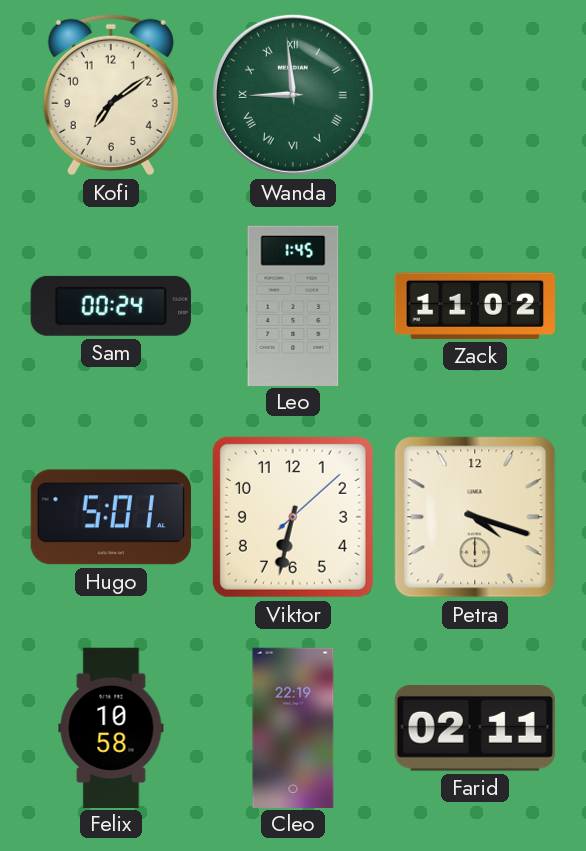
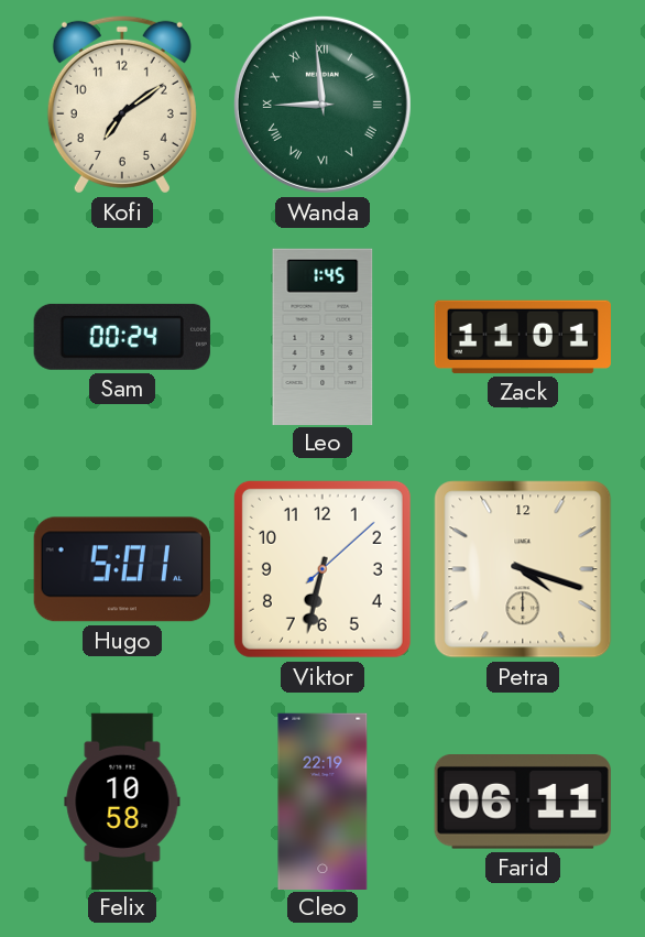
Zack: 11:02 -> 11:01 (523, 337)
Farid: 02:11 -> 06:11 (523, 803)
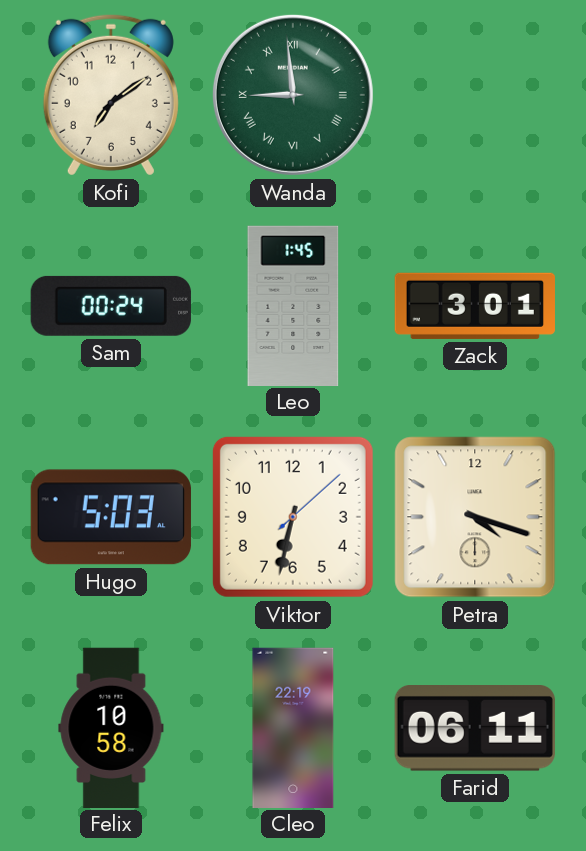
Zack: 11:01 -> 3:01 (475, 306)
Hugo: 5:01 -> 5:03 (111, 517)
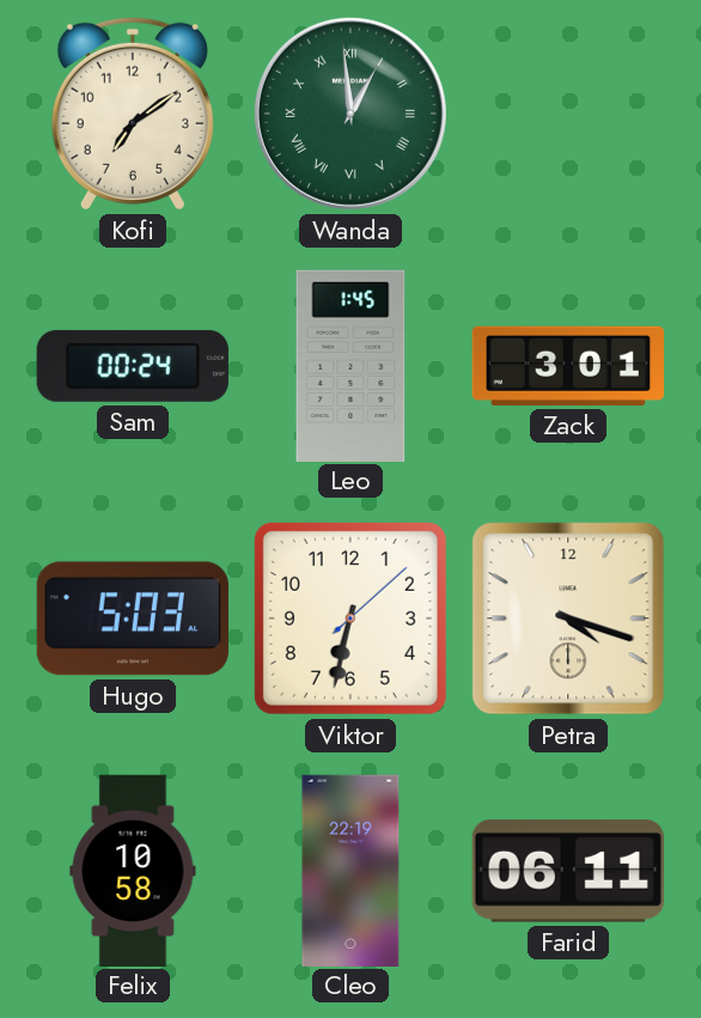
Wanda: 8:59 -> 12:59 (350, 114)
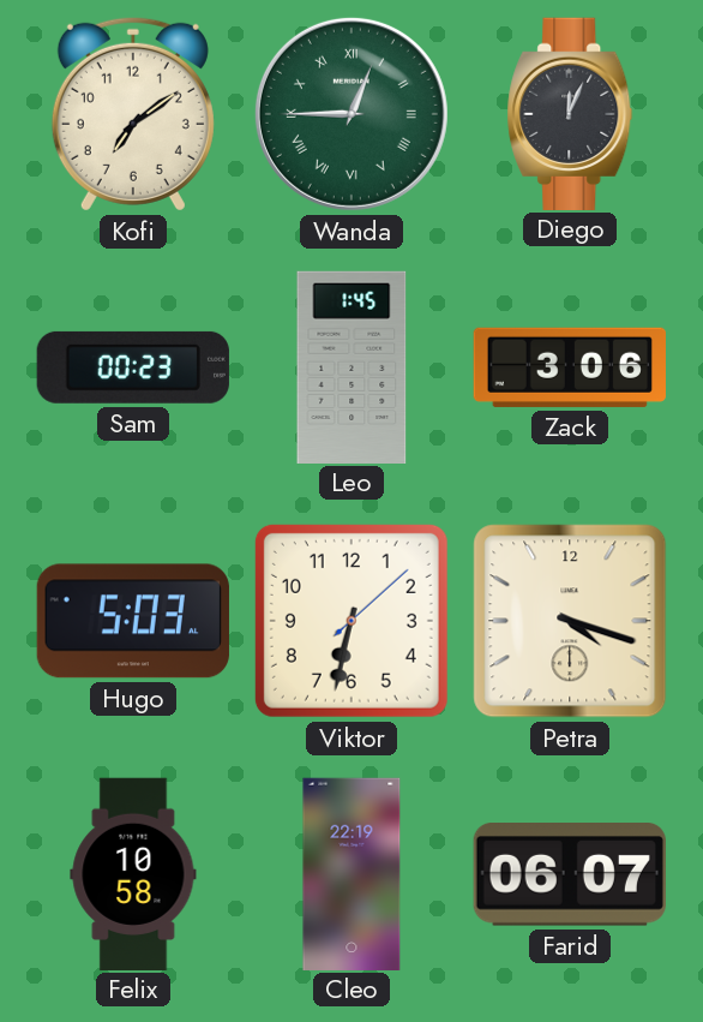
Wanda: 12:59 -> 12:45 (351, 114)
Diego: none -> 12:04 (570, 113)
Sam: 00:24 -> 00:23 (133, 367)
Zack: 3:01 -> 3:06 (570, 367)
Farid: 06:11 -> 06:07 (570, 875)
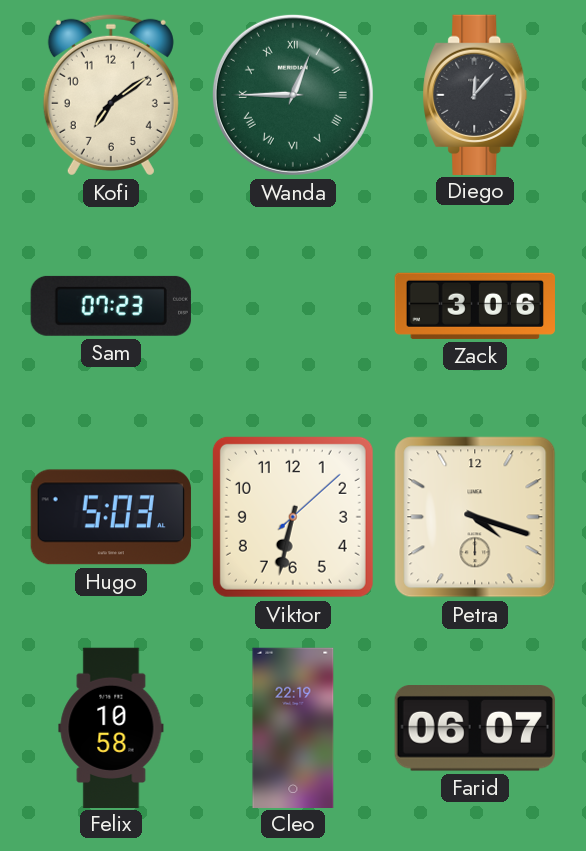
Diego: 12:04 -> 12:07 (475, 94)
Sam: 00:23 -> 07:23 (111, 306)
Leo: 1:45 -> none (351, 366)
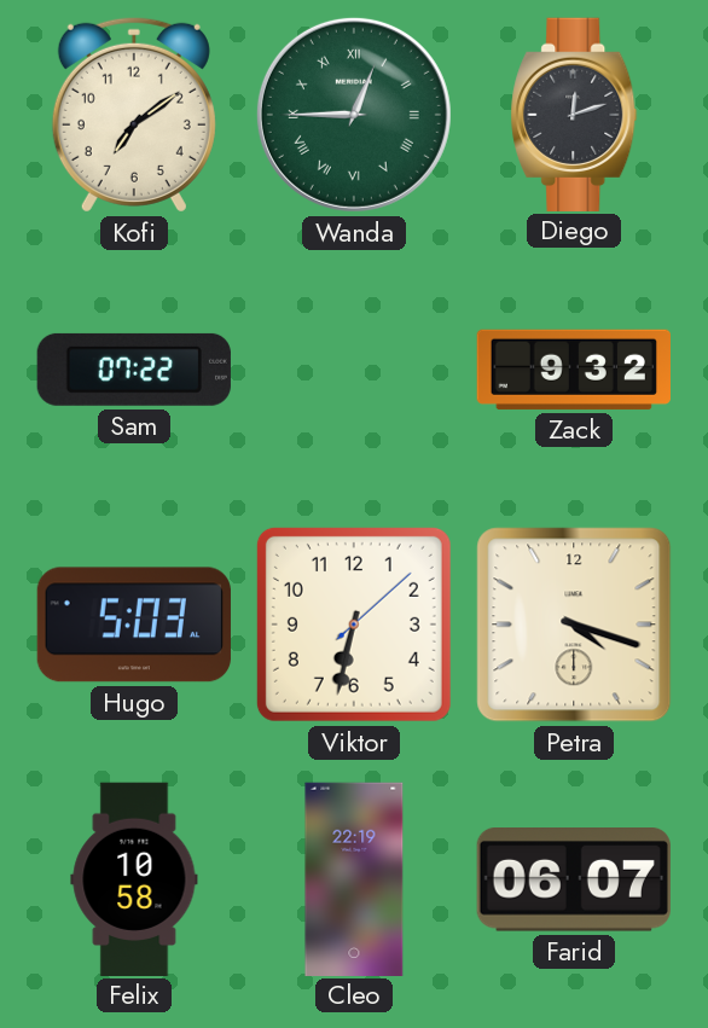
Diego: 12:07 -> 12:12 (574, 114)
Sam: 07:23 -> 07:22 (134, 370)
Zack: 3:06 -> 9:32 (574, 370)
